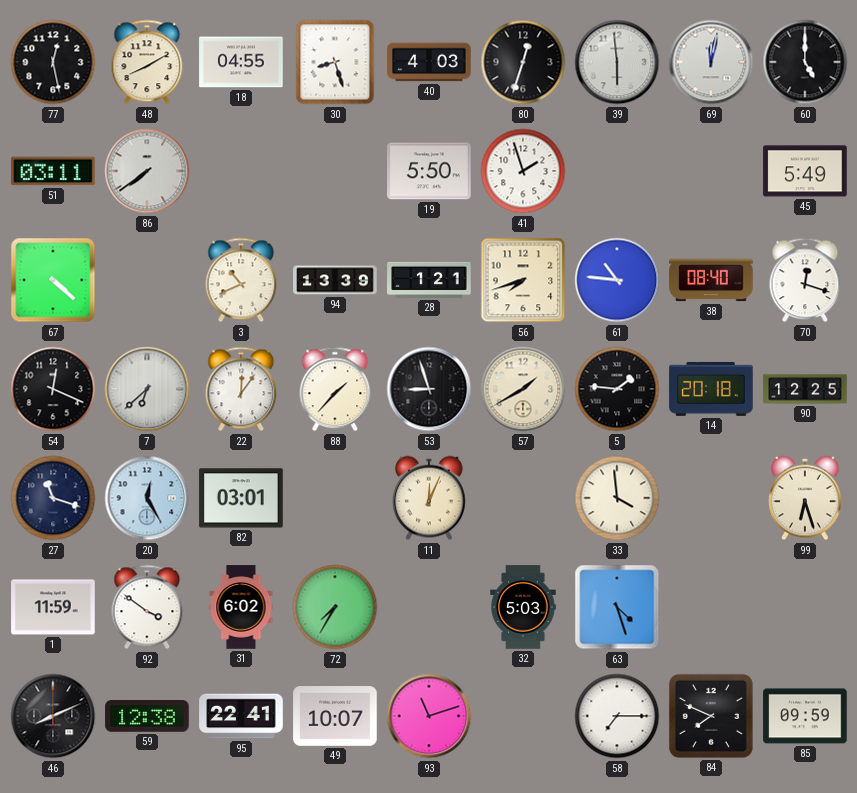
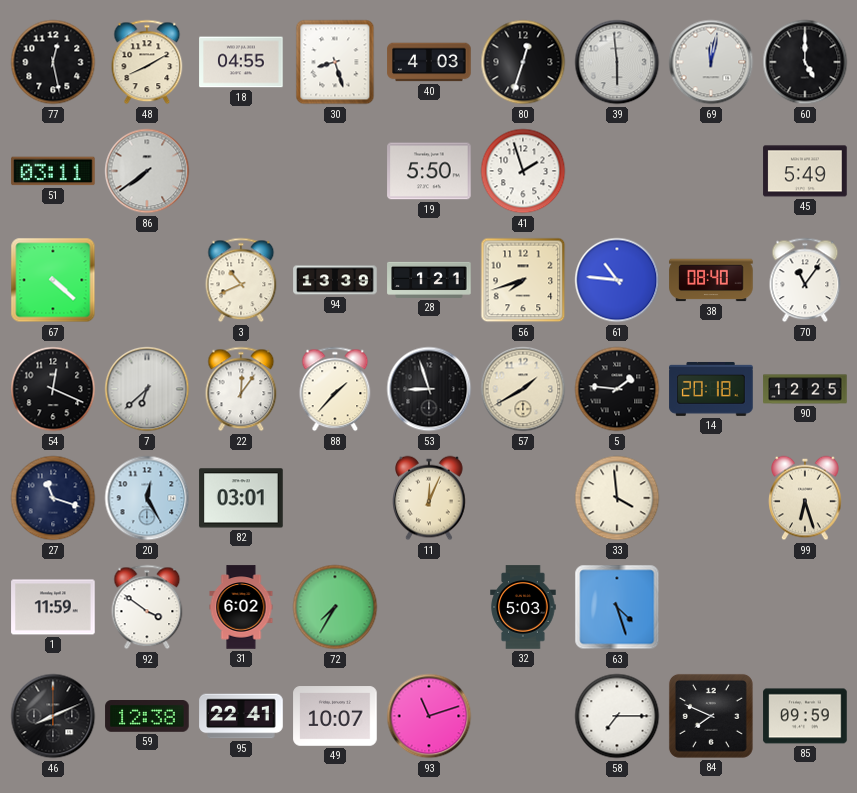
70: 12:18 -> 11:06 (805, 280)
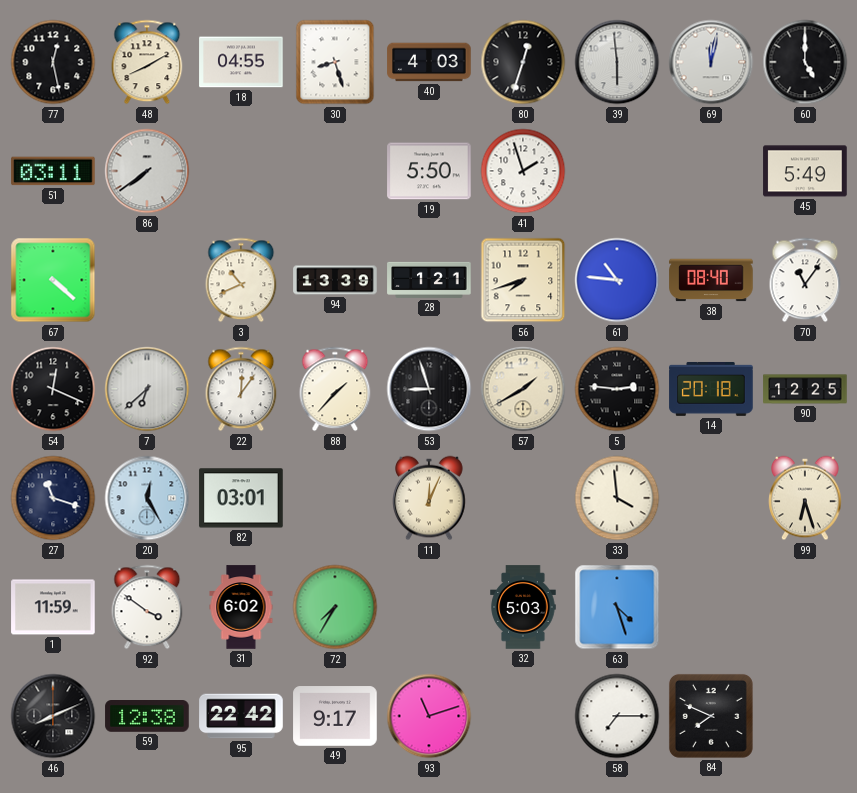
5: 1:46 -> 2:46 (617, 389)
95: 22:41 -> 22:42 (241, 716)
49: 10:07 -> 9:17 (335, 716)
85: 09:59 -> none (805, 716)
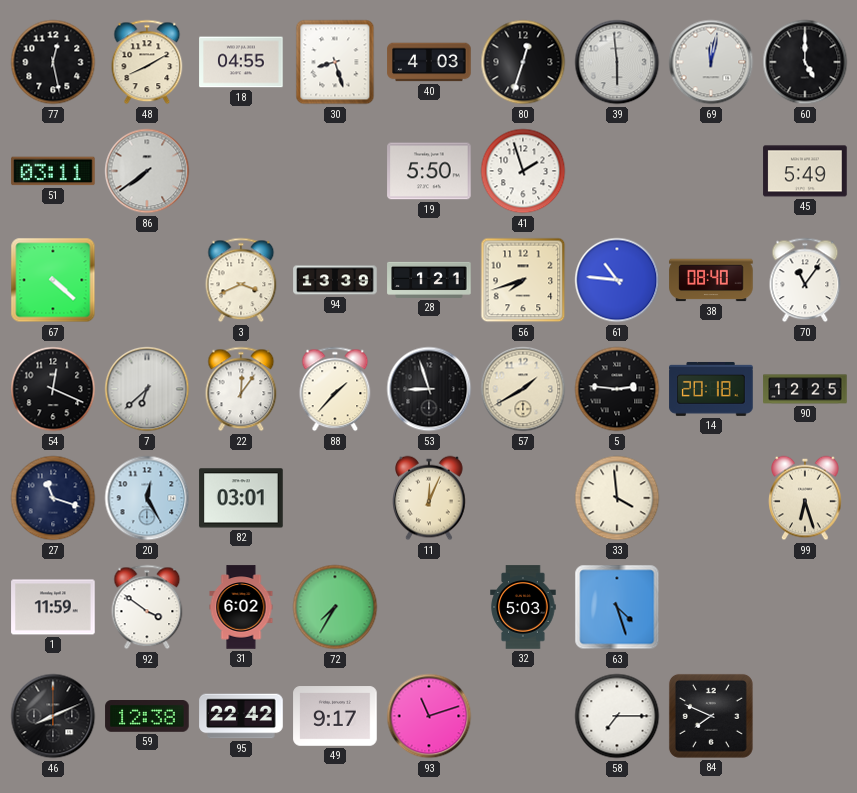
3: 10:41 -> 3:41 (241, 280)
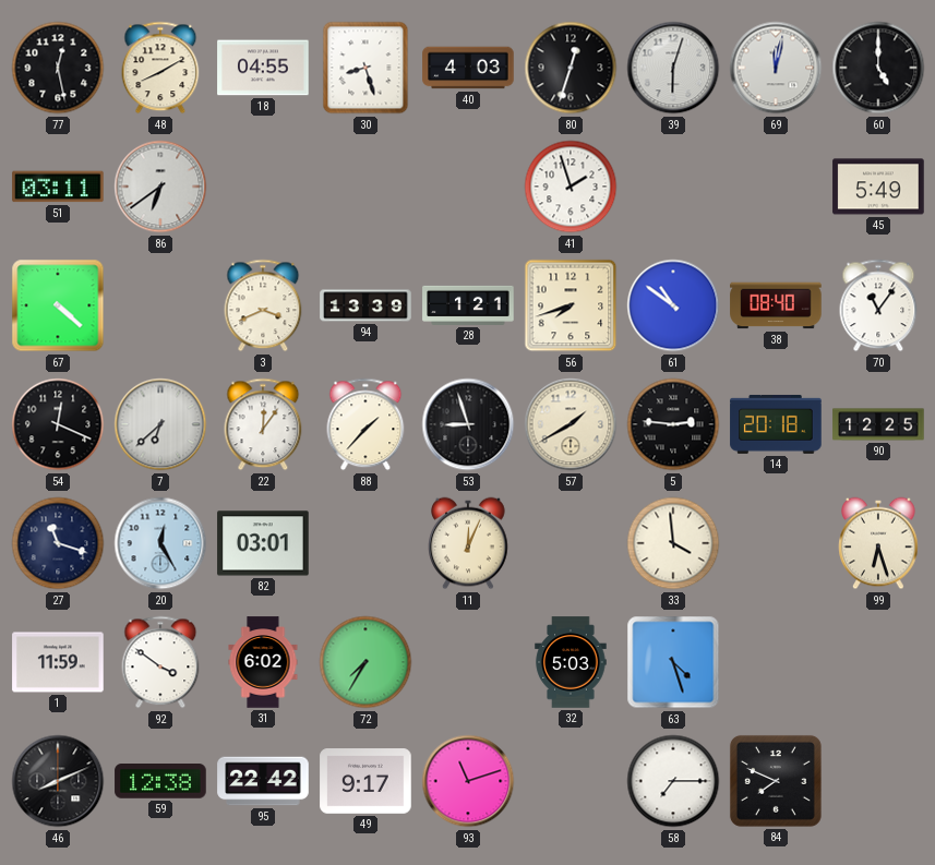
39: 5:59 -> 6:03 (673, 68)
86: 7:39 -> 6:39 (160, 187)
19: 5:50 -> none (429, 171)
61: 10:46 -> 10:51 (673, 305)
